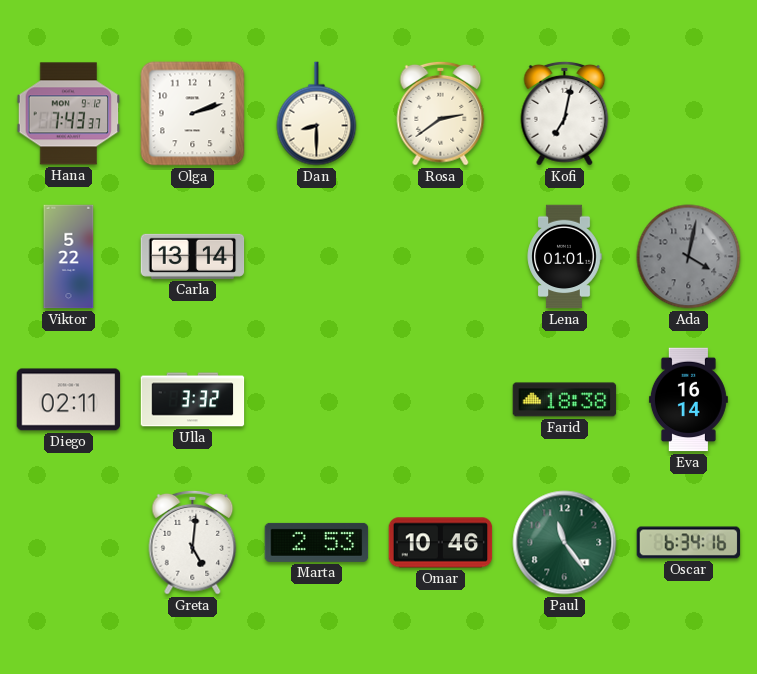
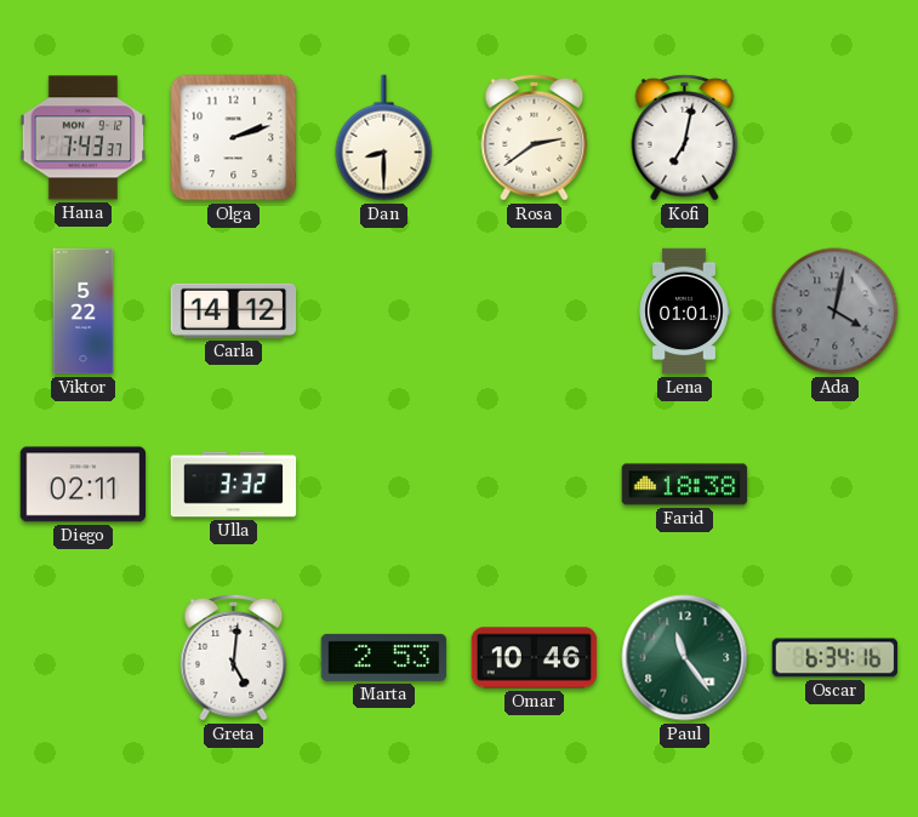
Carla: 13:14 -> 14:12 (234, 310)
Eva: 16:14 -> none (688, 400)
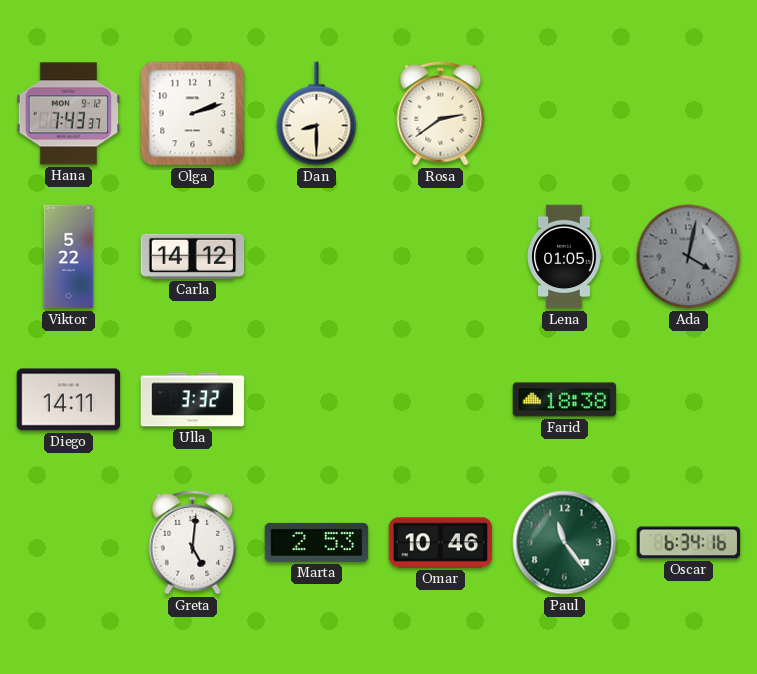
Kofi: 7:02 -> none (685, 137)
Lena: 01:01 -> 01:05 (564, 257)
Diego: 02:11 -> 14:11 (69, 400)
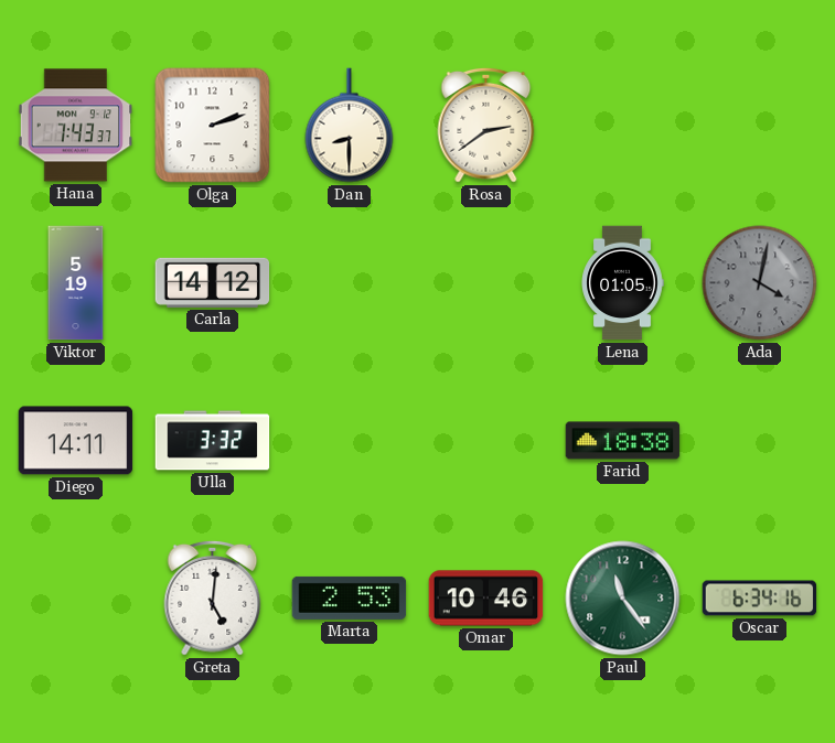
Viktor: 5:22 -> 5:19 (76, 283)
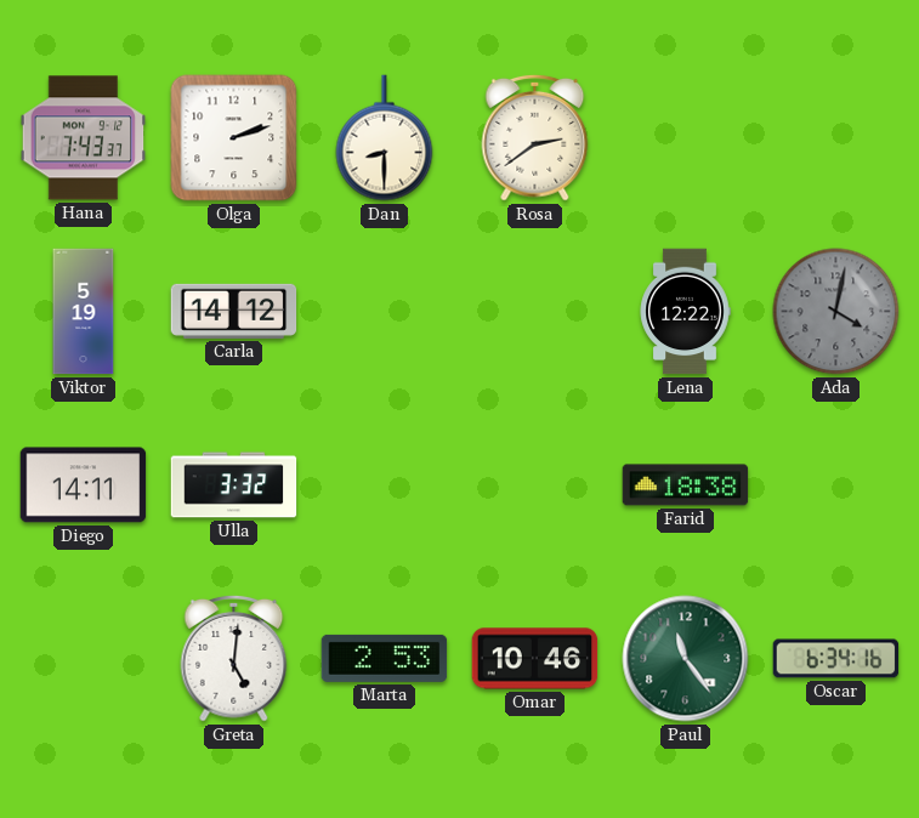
Lena: 01:05 -> 12:22 (685, 312)
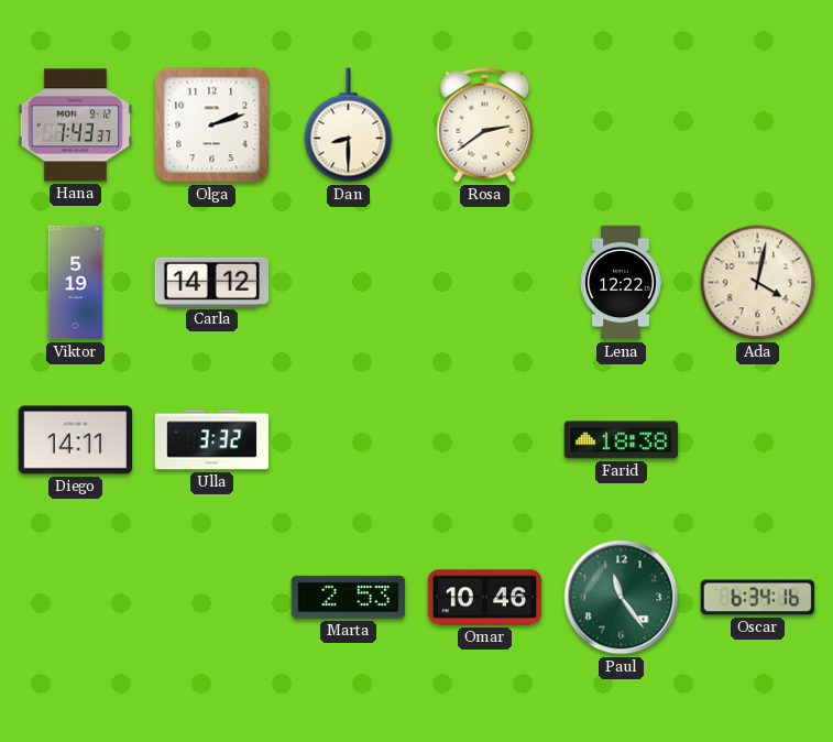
Ada dial: grey -> cream (758, 283)
Greta: 5:01 -> none (234, 658)
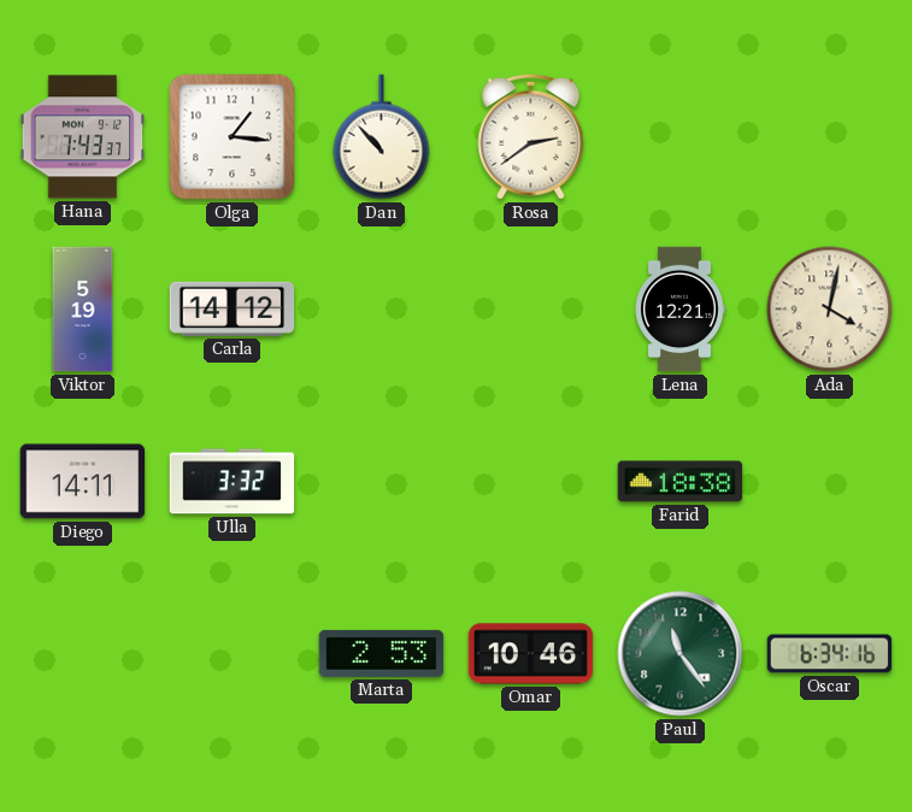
Olga: 2:12 -> 1:16 (233, 137)
Dan: 8:30 -> 10:53 (382, 137)
Lena: 12:22 -> 12:21 (679, 310)
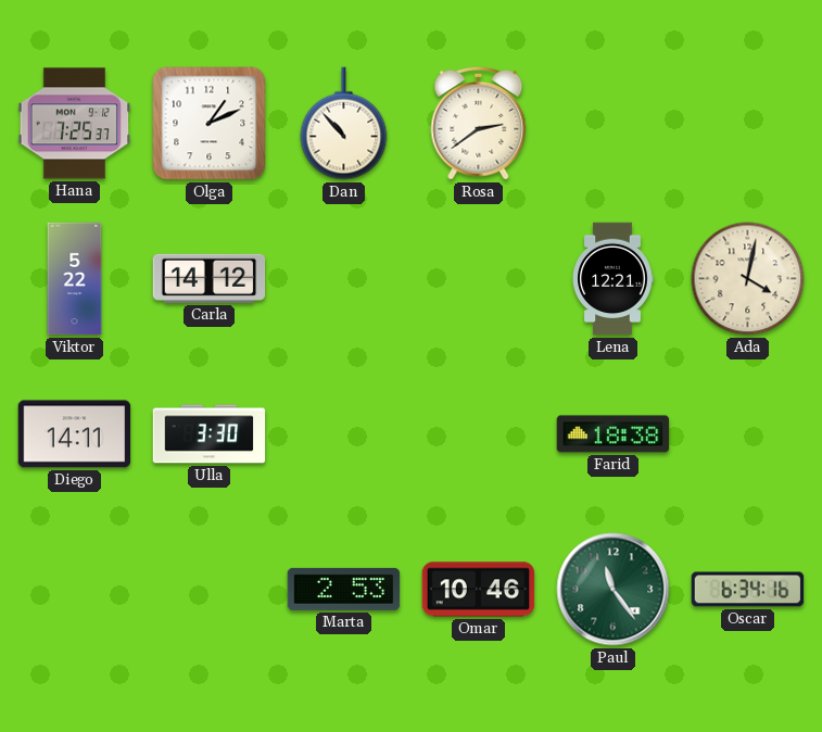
Hana: 7:43 -> 7:25 (75, 124)
Olga: 1:16 -> 1:11 (210, 124)
Viktor: 5:19 -> 5:22 (75, 279)
Ulla: 3:32 -> 3:30 (210, 434)
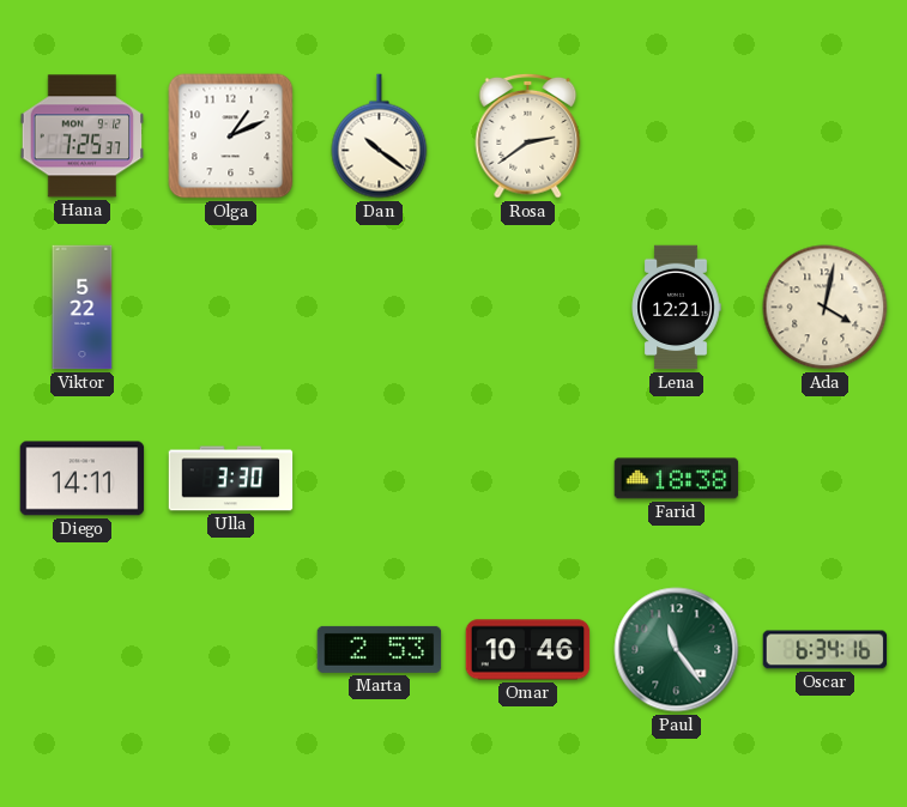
Dan: 10:53 -> 10:21 (380, 136)
Carla: 14:12 -> none (210, 278)
